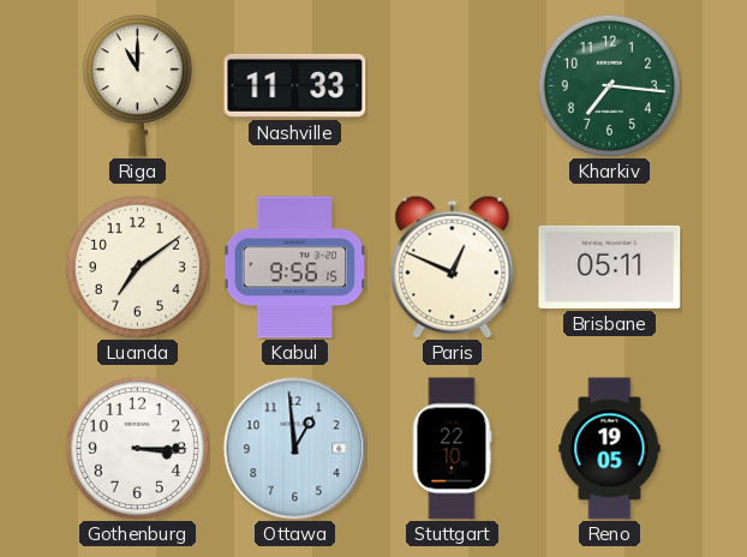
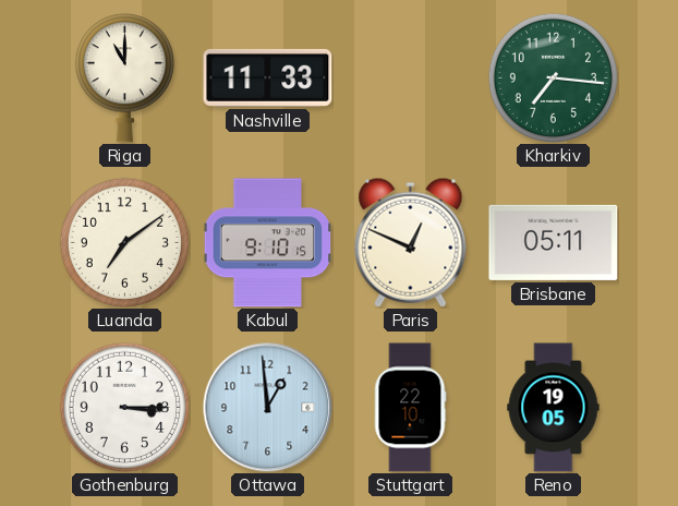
Kabul: 9:56 -> 9:10 (268, 243)
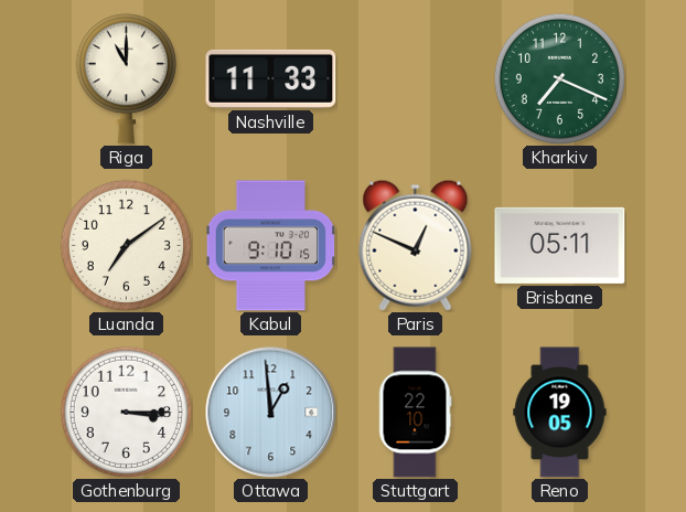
Kharkiv: 7:16 -> 7:19 (559, 78)
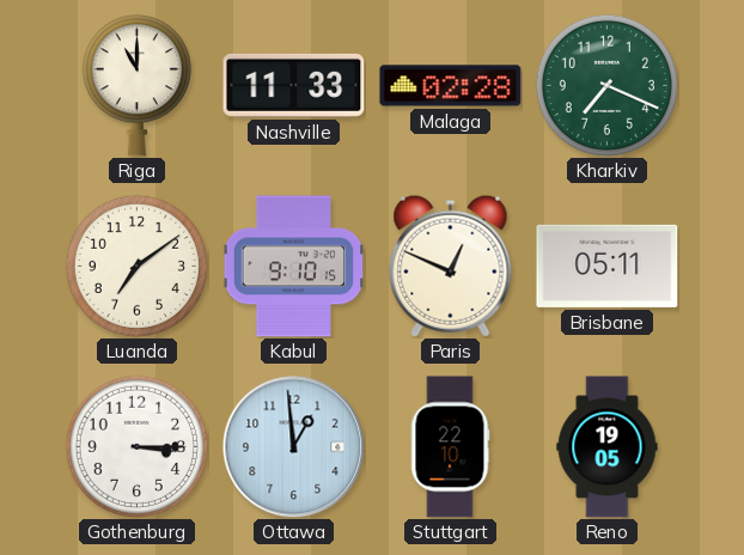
Malaga: none -> 02:28 (451, 86)
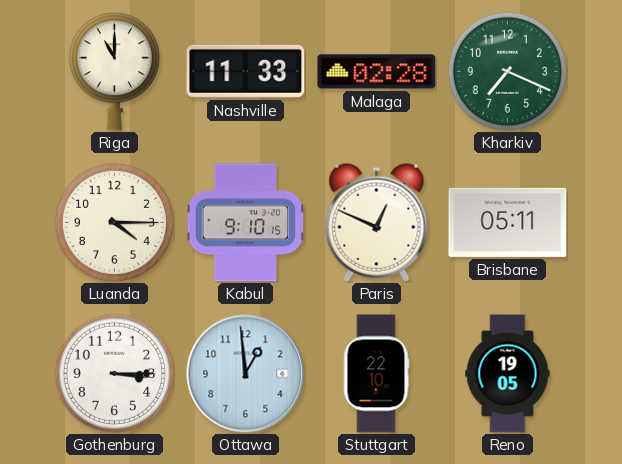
Luanda: 7:09 -> 4:15 (114, 222)
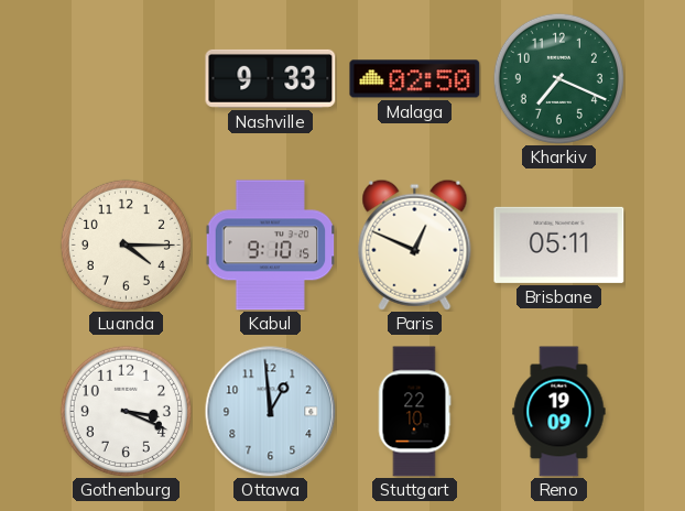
Riga: 11:00 -> none (114, 72)
Nashville: 11:33 -> 9:33 (271, 78)
Malaga: 02:28 -> 02:50 (415, 79)
Gothenburg: 3:15 -> 3:19 (126, 411)
Reno: 19:05 -> 19:09 (559, 412)
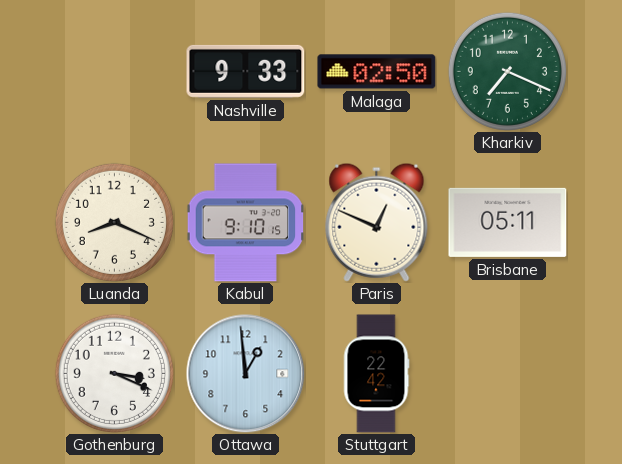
Luanda: 4:15 -> 8:19 (114, 222)
Stuttgart: 22:10 -> 22:42 (376, 374)
Reno: 19:09 -> none (559, 412)
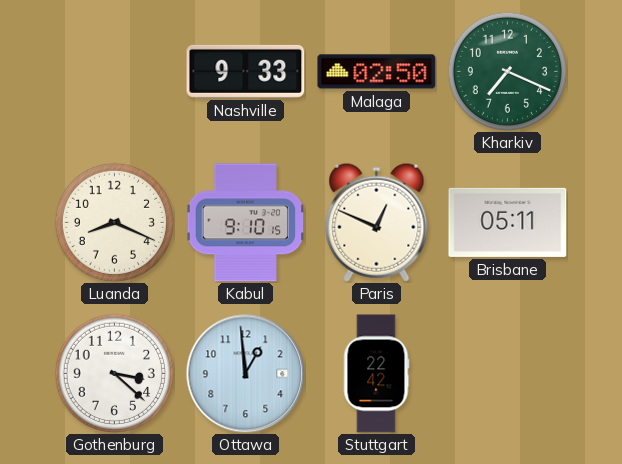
Gothenburg: 3:19 -> 3:22 (114, 373)
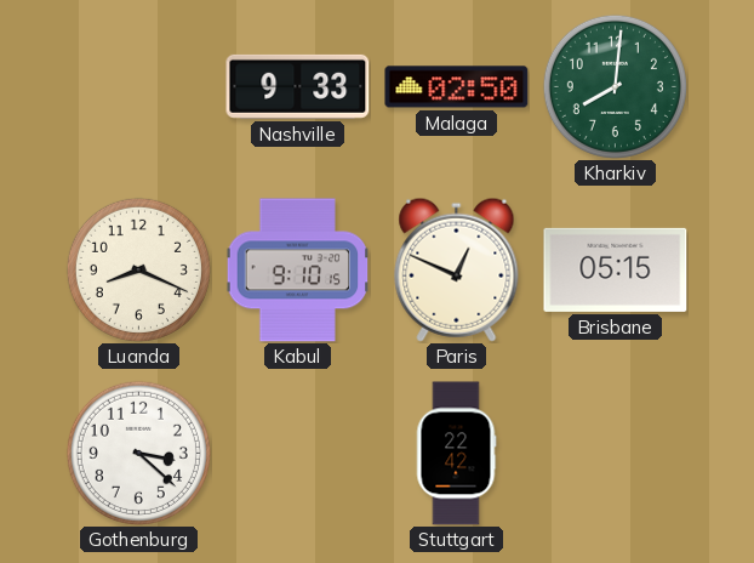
Kharkiv: 7:19 -> 8:01 (615, 86)
Brisbane: 05:11 -> 05:15 (616, 269)
Ottawa: 12:59 -> none (246, 374)
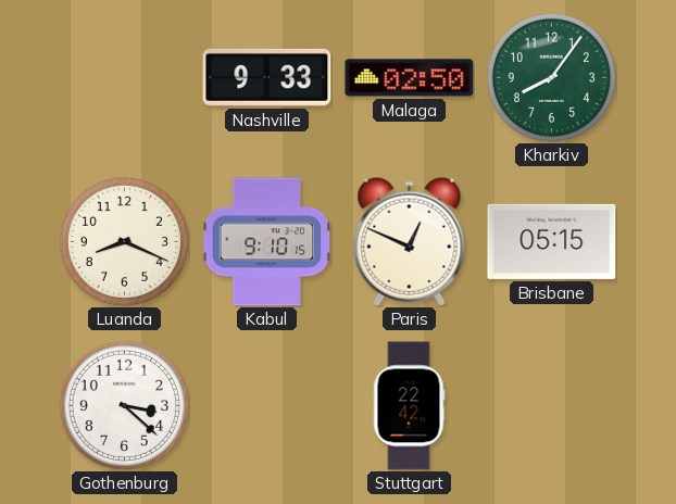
Kharkiv: 8:01 -> 8:06 (551, 77)
